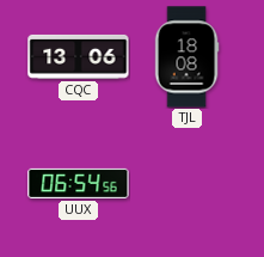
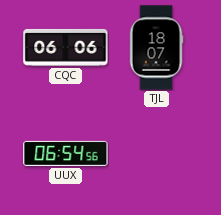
CQC: 13:06 -> 06:06 (66, 47)
TJL: 18:08 -> 18:07 (156, 48)
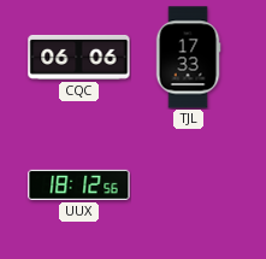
TJL: 18:07 -> 17:33 (188, 58)
UUX: 06:54 -> 18:12 (79, 184)
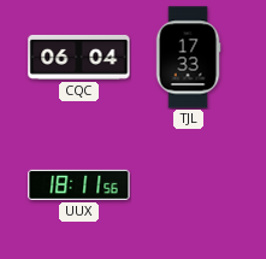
CQC: 06:06 -> 06:04 (79, 57)
UUX: 18:12 -> 18:11 (79, 184)
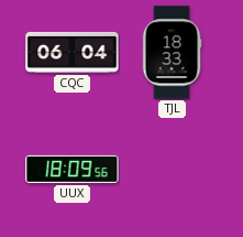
TJL: 17:33 -> 18:33 (172, 53)
UUX: 18:11 -> 18:09 (73, 169)
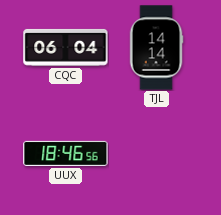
TJL: 18:33 -> 14:14 (156, 48)
UUX: 18:09 -> 18:46 (66, 153)
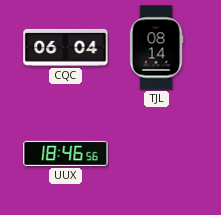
TJL: 14:14 -> 08:14 (156, 48)
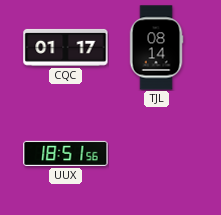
CQC: 06:04 -> 01:17 (66, 47)
UUX: 18:46 -> 18:51 (66, 153)
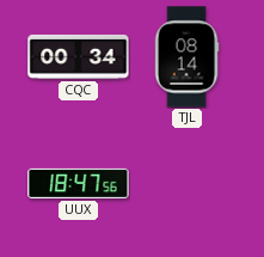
CQC: 01:17 -> 00:34 (79, 56)
UUX: 18:51 -> 18:47 (79, 183)
